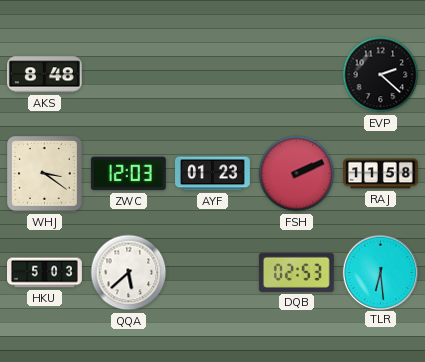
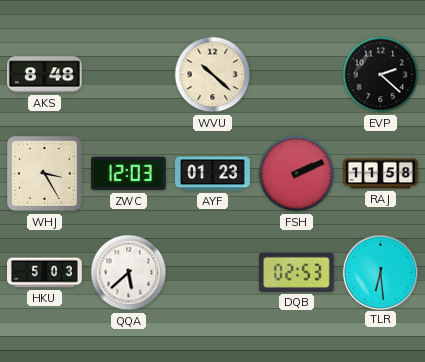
WVU: none -> 10:22 (213, 75)
WHJ: 3:21 -> 3:25 (45, 174)
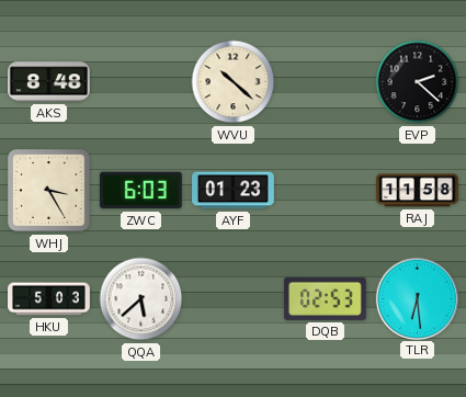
ZWC: 12:03 -> 6:03 (140, 191)
FSH: 2:11 -> none (297, 174)
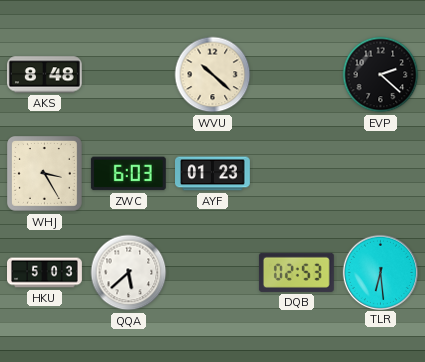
RAJ: 11:58 -> none (418, 191)
